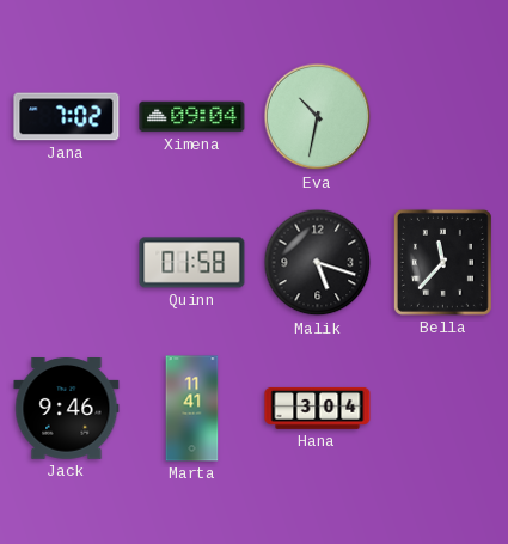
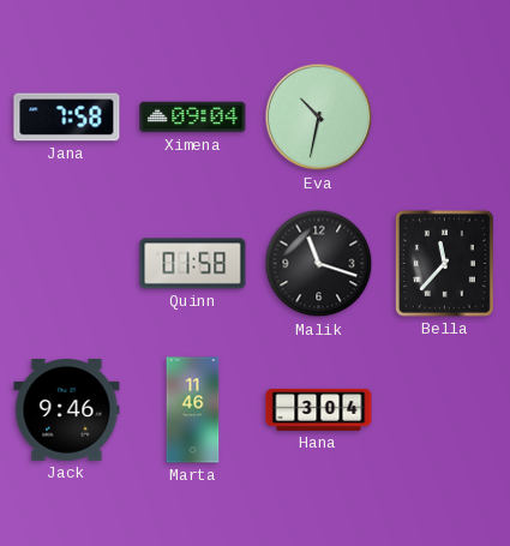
Jana: 7:02 -> 7:58 (67, 118)
Malik: 5:18 -> 11:18 (319, 264)
Marta: 11:41 -> 11:46 (193, 410)
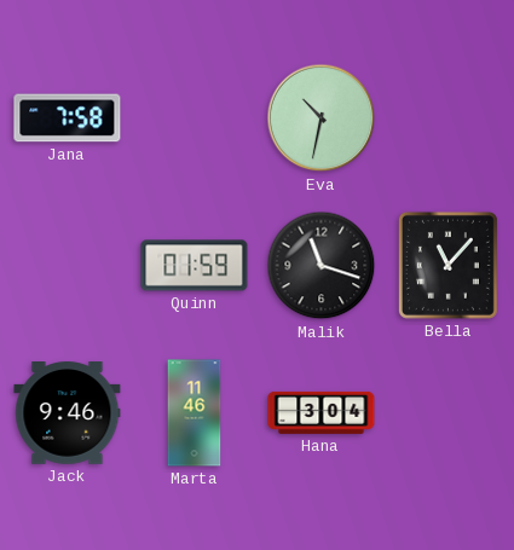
Ximena: 09:04 -> none (193, 118)
Quinn: 01:58 -> 01:59 (195, 266)
Bella: 11:37 -> 11:07 (447, 265)
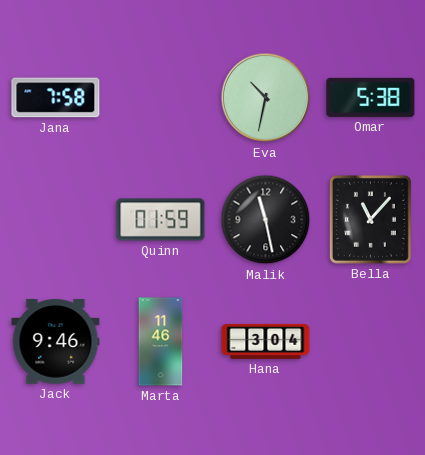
Omar: none -> 5:38 (371, 97)
Malik: 11:18 -> 11:28 (266, 220)
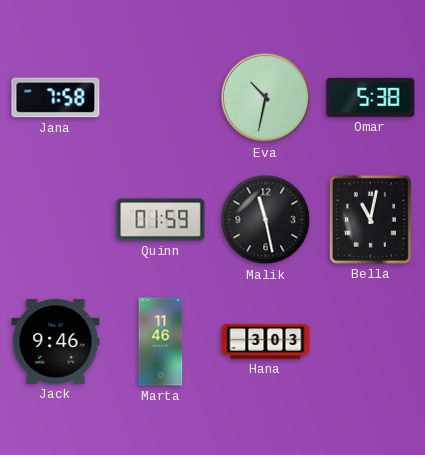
Bella: 11:07 -> 11:02 (370, 219)
Hana: 3:04 -> 3:03 (266, 341)
